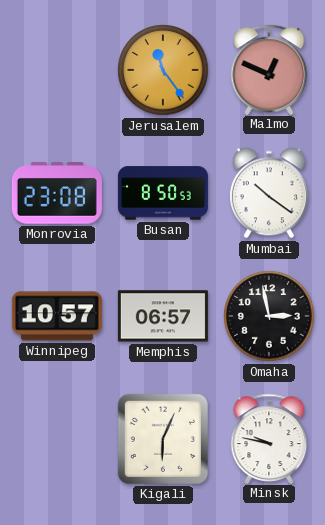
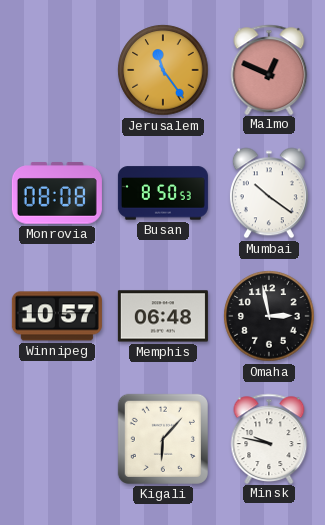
Monrovia: 23:08 -> 08:08 (57, 193)
Memphis: 06:57 -> 06:48 (163, 316)
Kigali: 6:04 -> 6:07 (163, 439)
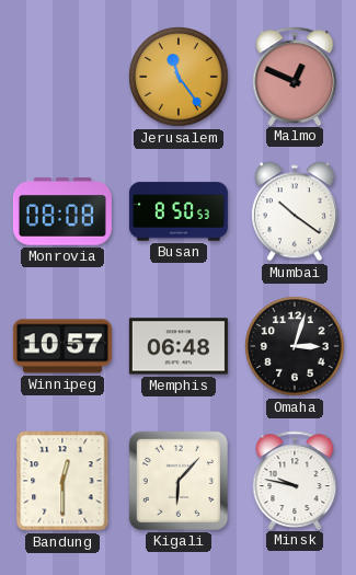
Omaha: 2:58 -> 3:03 (295, 346)
Bandung: none -> 12:30 (62, 481)
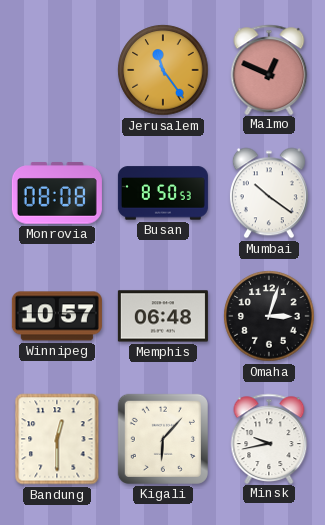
Minsk: 9:47 -> 9:43 (269, 438)
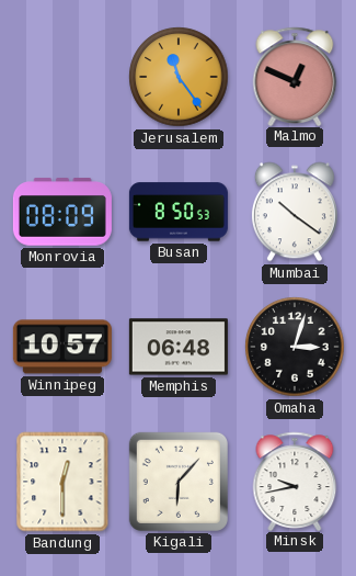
Monrovia: 08:08 -> 08:09 (62, 212)
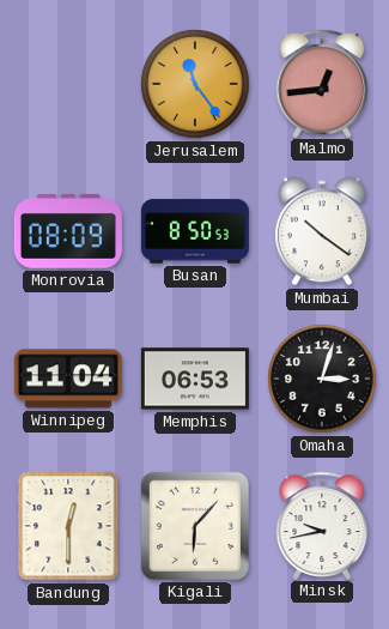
Malmo: 12:49 -> 12:44 (322, 83)
Winnipeg: 10:57 -> 11:04 (68, 379)
Memphis: 06:48 -> 06:53 (195, 379)
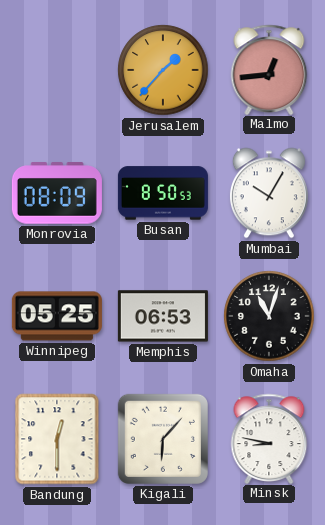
Jerusalem: 11:24 -> 1:37 (163, 70)
Mumbai: 10:21 -> 10:05 (269, 193)
Winnipeg: 11:04 -> 05:25 (57, 316)
Omaha: 3:03 -> 11:03 (269, 316)
Minsk: 9:43 -> 8:47 (269, 438)
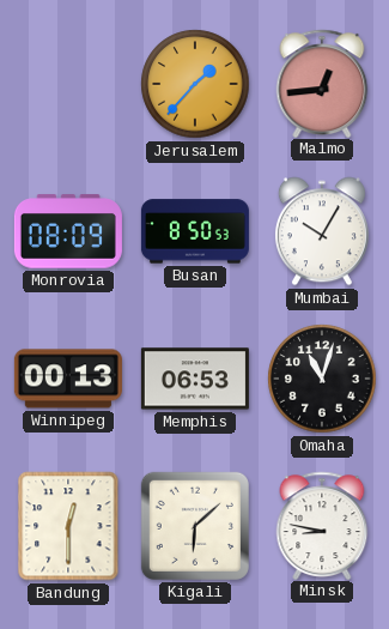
Winnipeg: 05:25 -> 00:13 (68, 379)
Kigali: 6:07 -> 6:08 (195, 526)
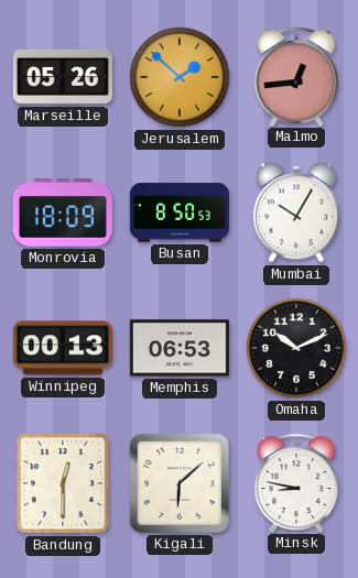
Marseille: none -> 05:26 (63, 77)
Jerusalem: 1:37 -> 1:52 (180, 77)
Monrovia: 08:09 -> 18:09 (63, 212)
Omaha: 11:03 -> 10:11 (296, 348)
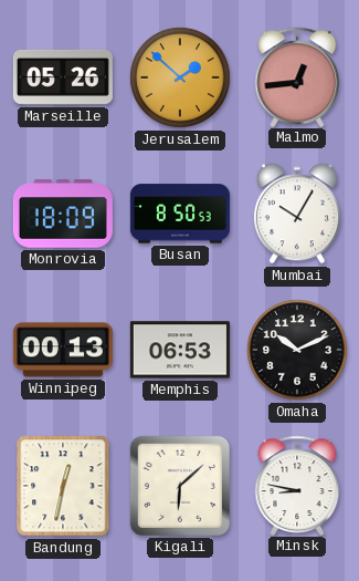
Bandung: 12:30 -> 12:32 (63, 486)
